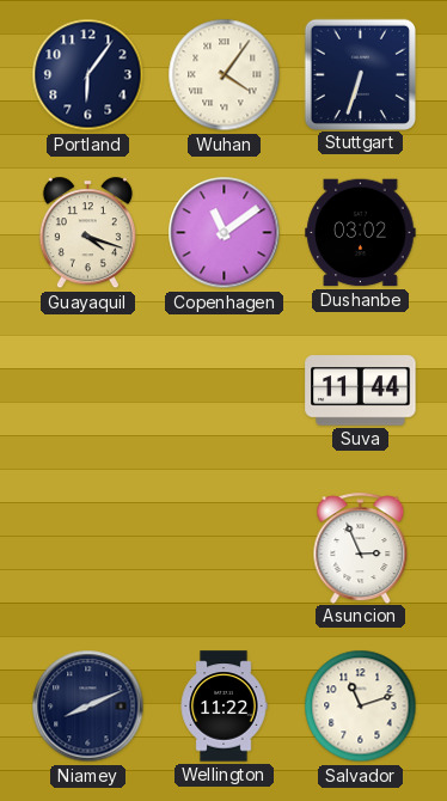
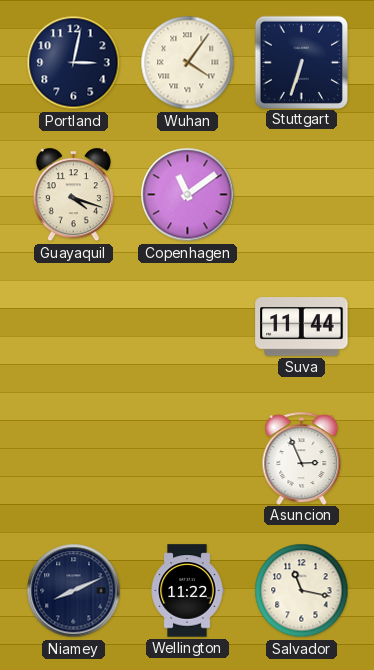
Portland: 6:06 -> 3:02 (74, 63)
Dushanbe: 03:02 -> none (361, 233)
Salvador: 11:12 -> 11:17 (302, 591)
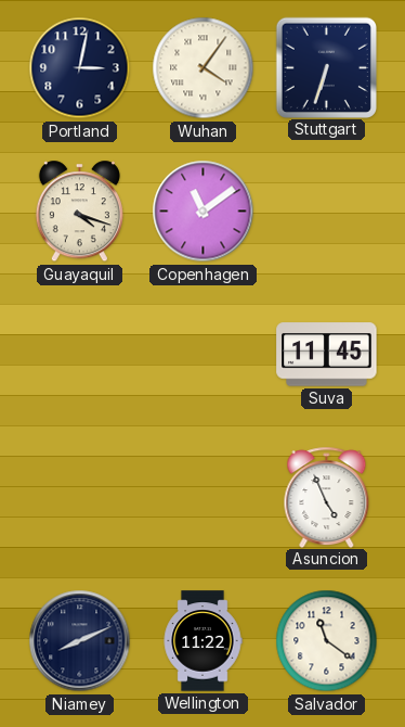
Suva: 11:44 -> 11:45 (327, 355)
Asuncion: 2:56 -> 4:56 (327, 497)
Salvador: 11:17 -> 11:21 (327, 641)
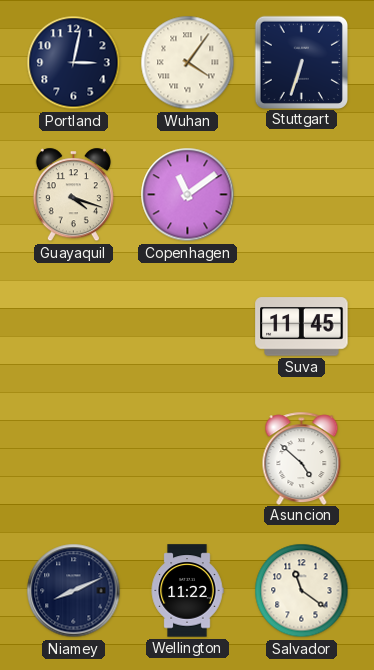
Asuncion: 4:56 -> 4:52 (302, 458)
